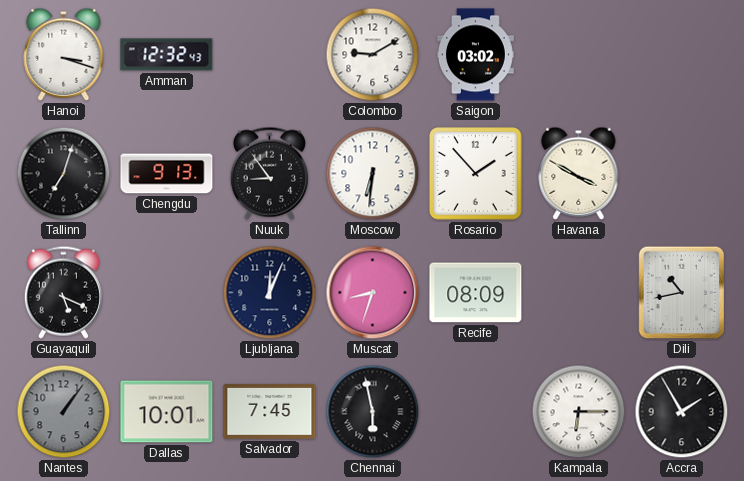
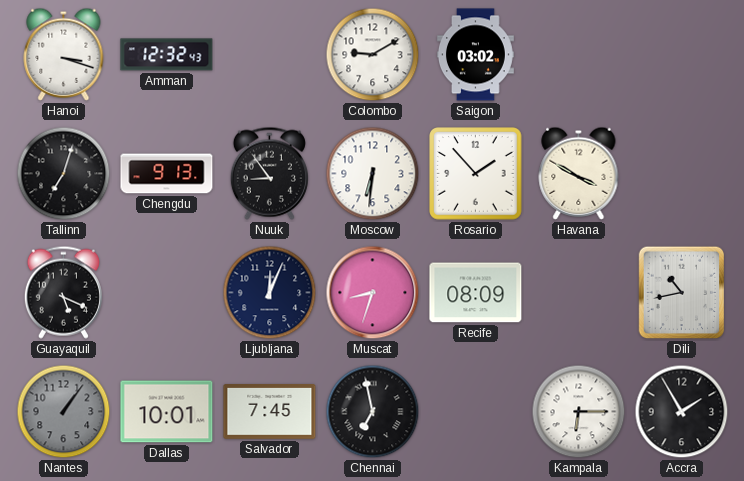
Chennai: 5:58 -> 6:58 (373, 412)
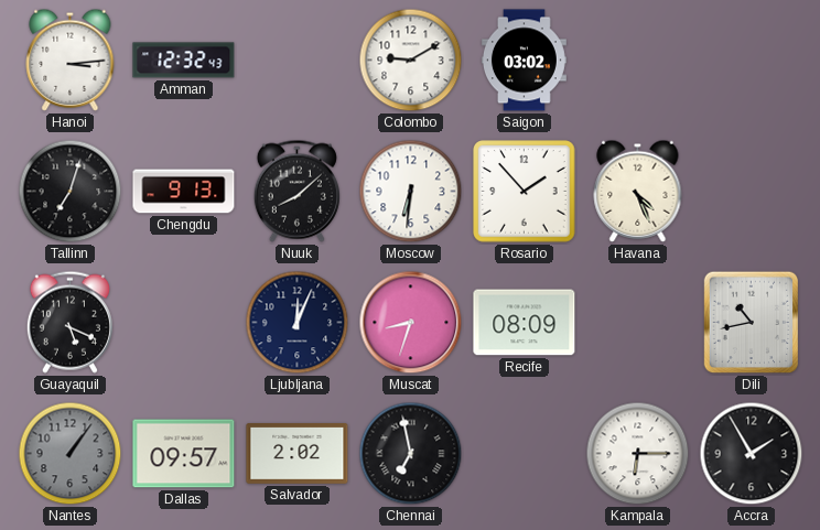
Hanoi: 3:18 -> 3:14 (71, 60)
Nuuk: 8:54 -> 8:08 (296, 191)
Havana: 3:50 -> 4:26 (638, 191)
Dallas: 10:01 -> 09:57 (184, 454)
Salvador: 7:45 -> 2:02 (298, 454)
